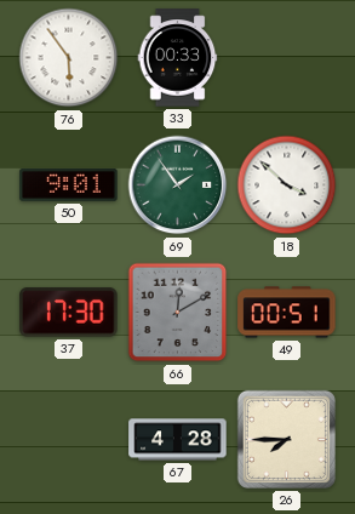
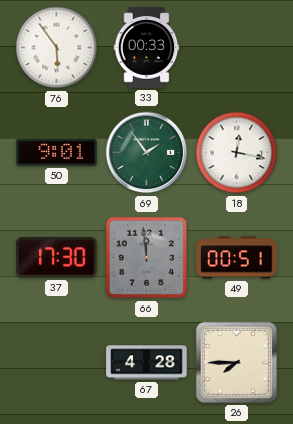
18: 3:52 -> 12:17 (237, 153)
66: 12:10 -> 11:59 (147, 258)
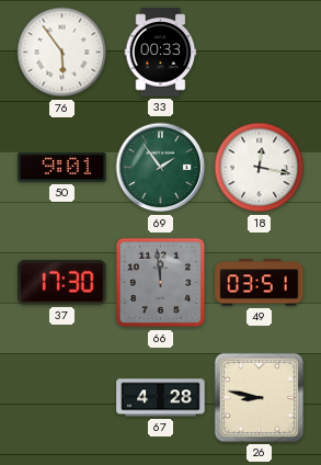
49: 00:51 -> 03:51 (260, 283)
26: 7:45 -> 8:47 (259, 397)
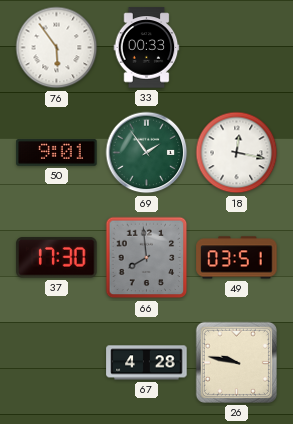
66: 11:59 -> 7:59 (147, 258)
26: 8:47 -> 9:47 (236, 362)
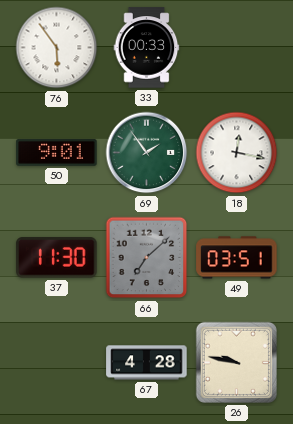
37: 17:30 -> 11:30 (57, 258)
66: 7:59 -> 7:08 (147, 258)
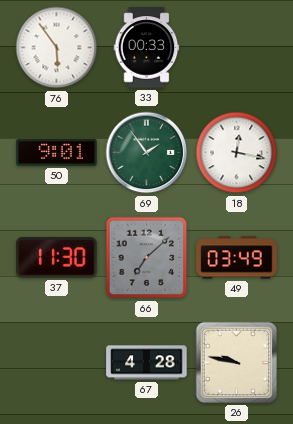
49: 03:51 -> 03:49 (237, 258)
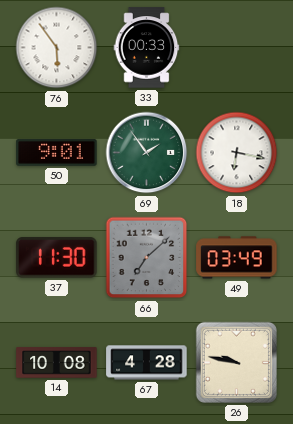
18: 12:17 -> 6:17 (237, 153)
14: none -> 10:08 (57, 363)
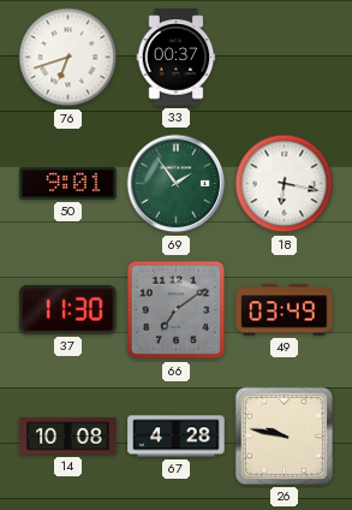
76: 5:54 -> 6:42 (68, 58)
33: 00:33 -> 00:37 (177, 58)
66: 7:08 -> 7:09 (177, 310)
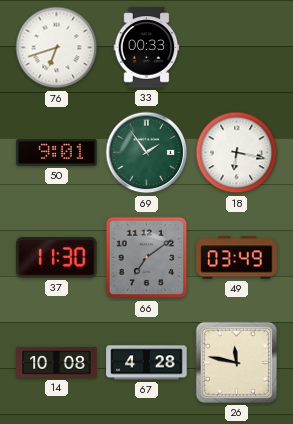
33: 00:37 -> 00:33 (147, 48)
26: 9:47 -> 11:47 (236, 362)
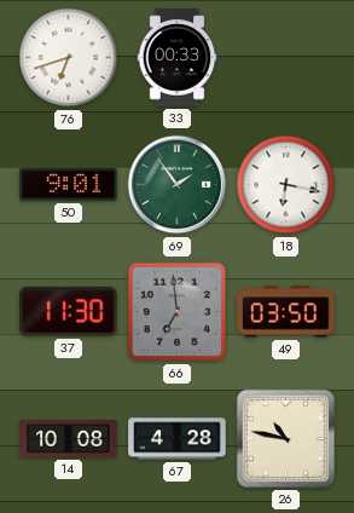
66: 7:09 -> 6:59 (178, 312)
49: 03:49 -> 03:50 (286, 312)
26: 11:47 -> 10:47 (285, 438)
